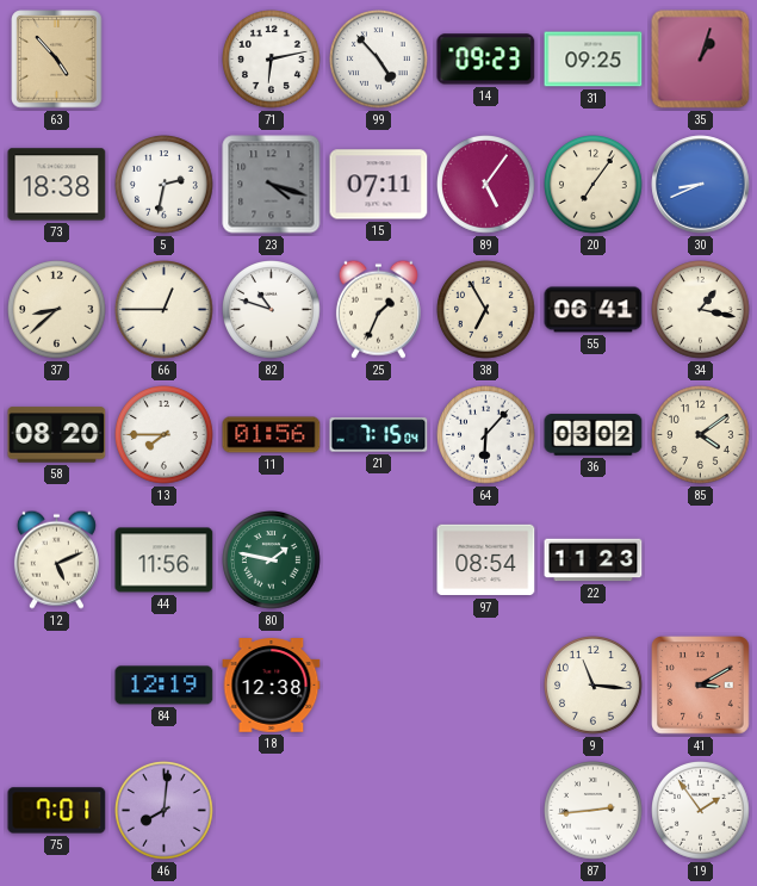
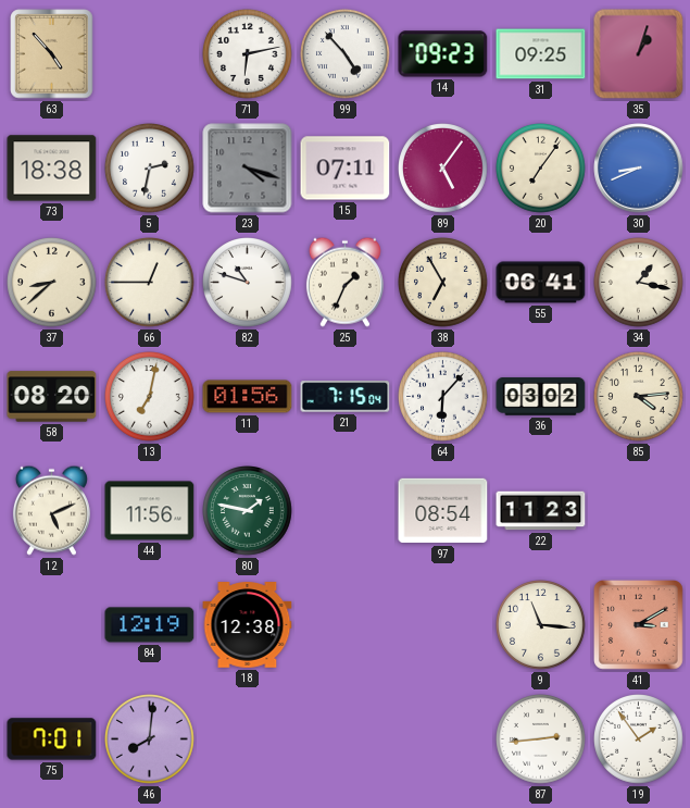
13: 7:45 -> 7:02 (150, 397)
85: 4:09 -> 4:14 (639, 397)
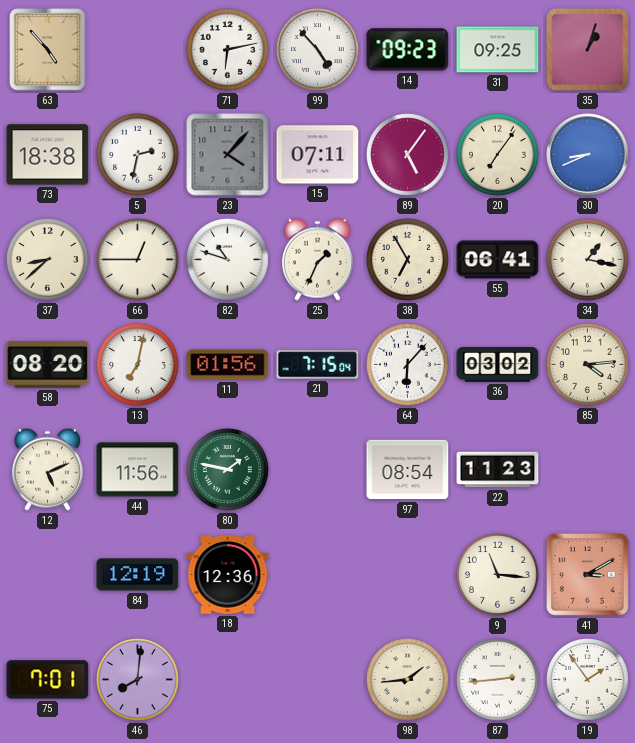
23: 4:18 -> 4:07 (228, 155)
18: 12:38 -> 12:36 (228, 575)
98: none -> 1:44 (408, 680)
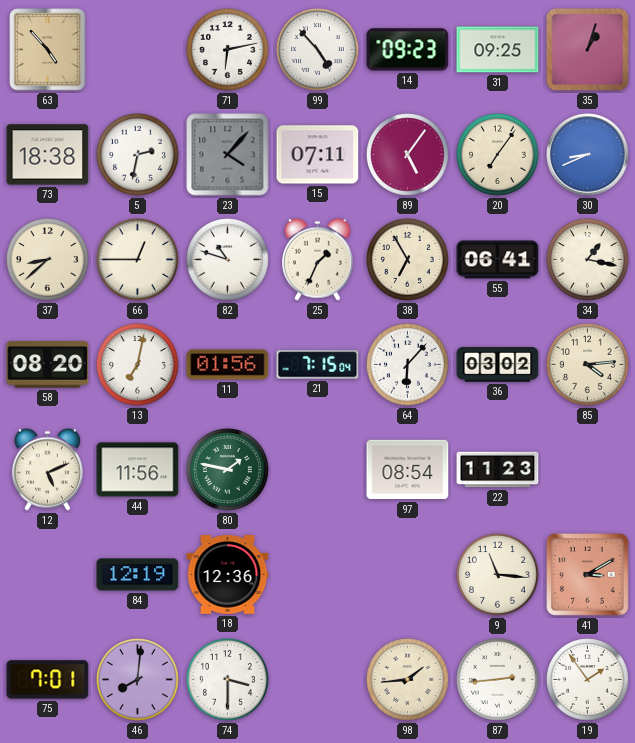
74: none -> 3:30 (228, 680)
